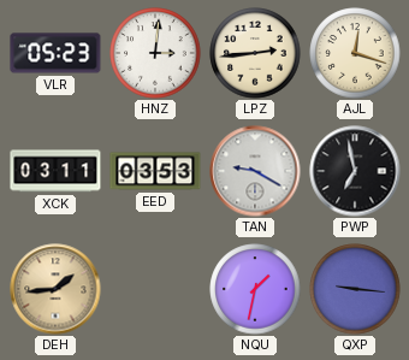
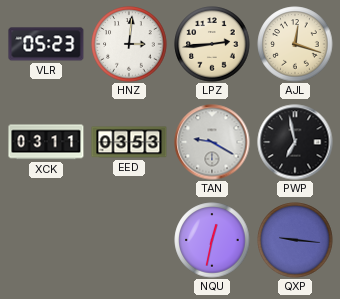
DEH: 1:44 -> none (55, 289)
NQU: 1:32 -> 12:32 (212, 240)
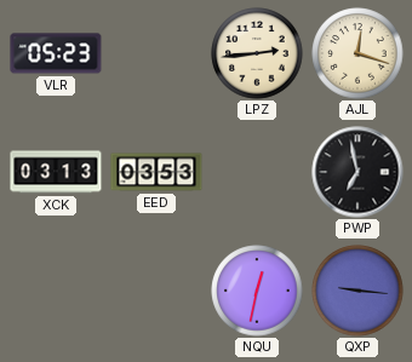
HNZ: 3:01 -> none (129, 44)
XCK: 03:11 -> 03:13 (56, 172)
TAN: 9:20 -> none (212, 142)
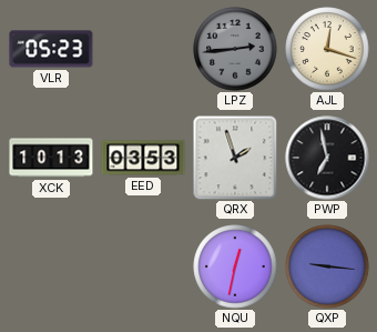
LPZ dial: cream -> grey (235, 49)
XCK: 03:13 -> 10:13 (51, 158)
QRX: none -> 1:57 (235, 158)
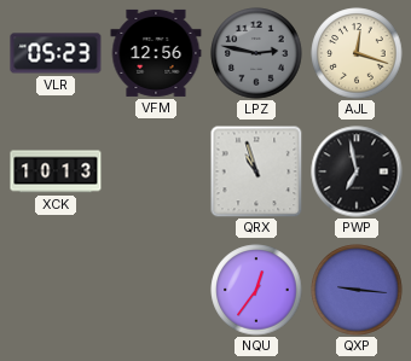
VFM: none -> 12:56 (156, 53)
LPZ: 2:44 -> 2:47 (256, 53)
EED: 03:53 -> none (143, 158)
QRX: 1:57 -> 10:57 (256, 171)
NQU: 12:32 -> 12:36 (256, 290)
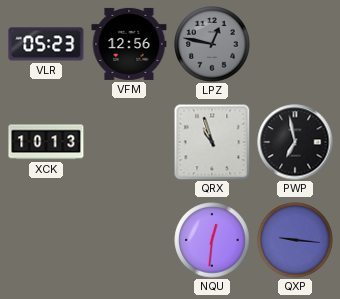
LPZ: 2:47 -> 12:47 (212, 44)
AJL: 12:18 -> none (357, 53)
NQU: 12:36 -> 12:31 (212, 240)
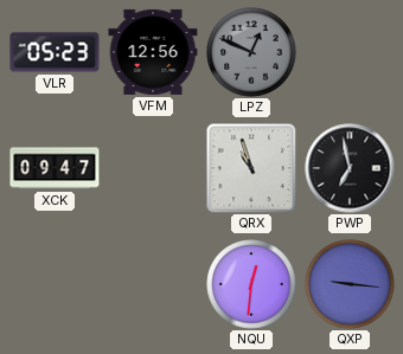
LPZ: 12:47 -> 12:49 (251, 52)
XCK: 10:13 -> 09:47 (55, 168)
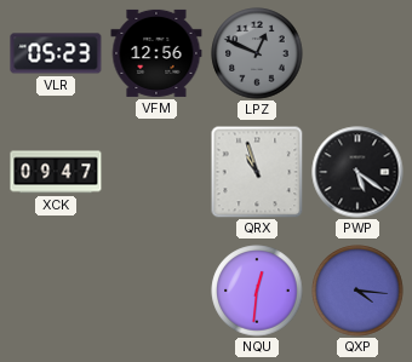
PWP: 6:58 -> 5:21 (357, 172)
QXP: 9:16 -> 4:16 (357, 291)
